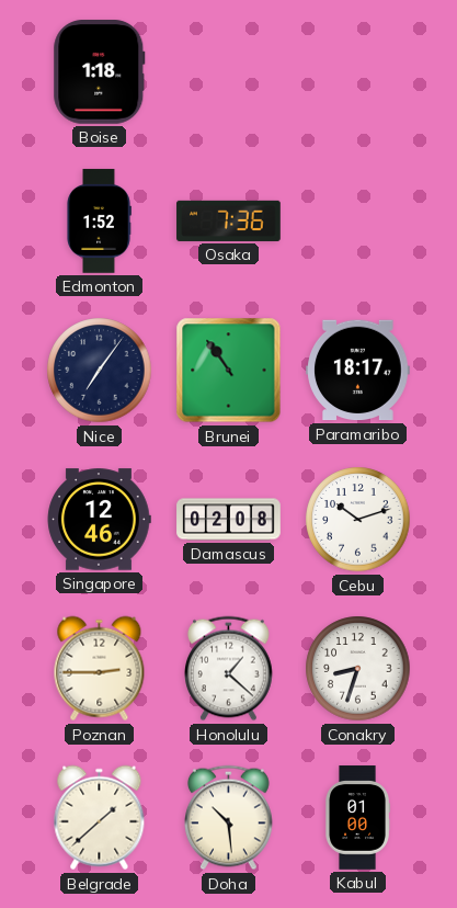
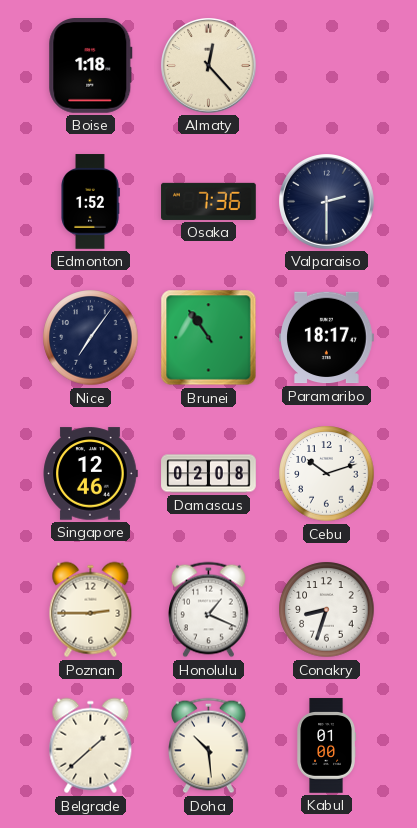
Almaty: none -> 12:23 (209, 66)
Valparaiso: none -> 2:30 (327, 202)
Honolulu: 1:22 -> 1:19 (209, 610)
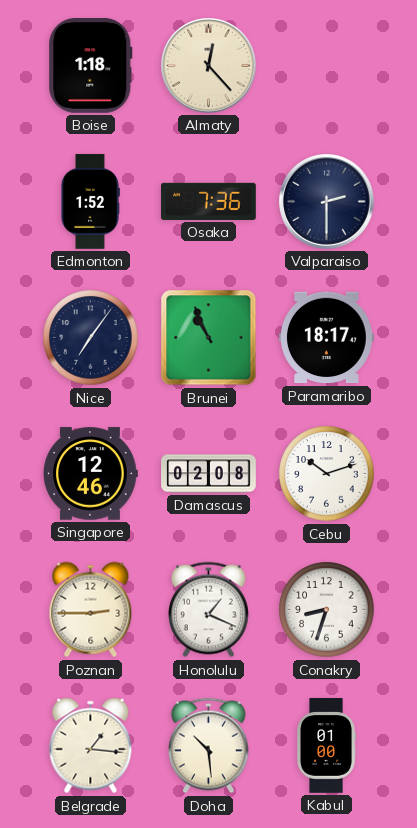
Brunei: 10:54 -> 10:56 (209, 338)
Belgrade: 1:38 -> 1:16 (91, 746)
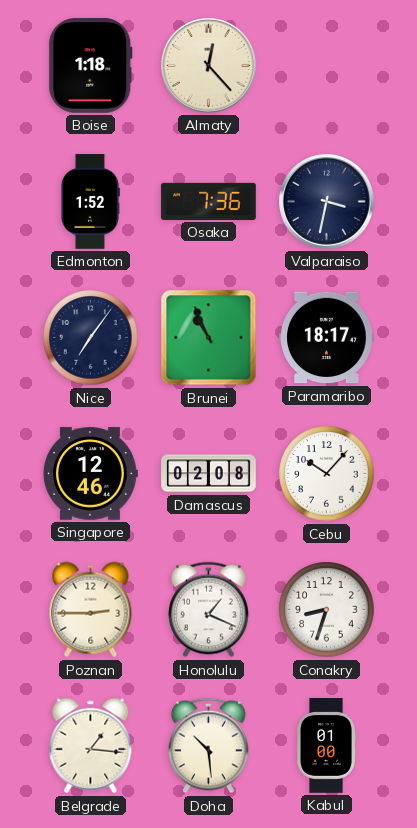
Valparaiso: 2:30 -> 3:32 (327, 202)
Cebu: 10:12 -> 10:07 (327, 474)
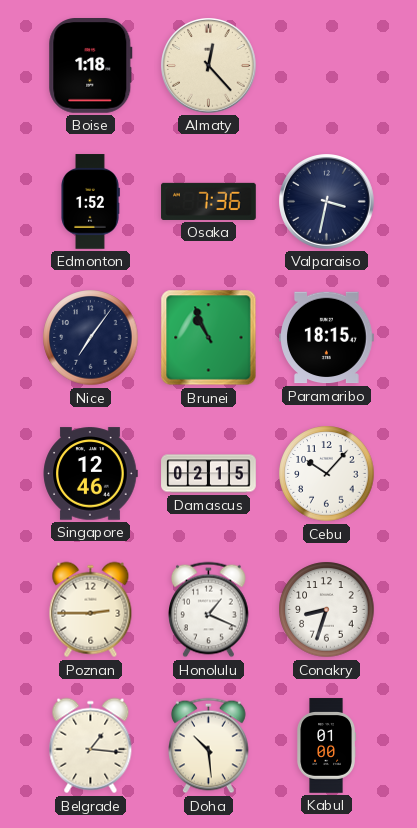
Paramaribo: 18:17 -> 18:15 (327, 338)
Damascus: 02:08 -> 02:15 (209, 474)
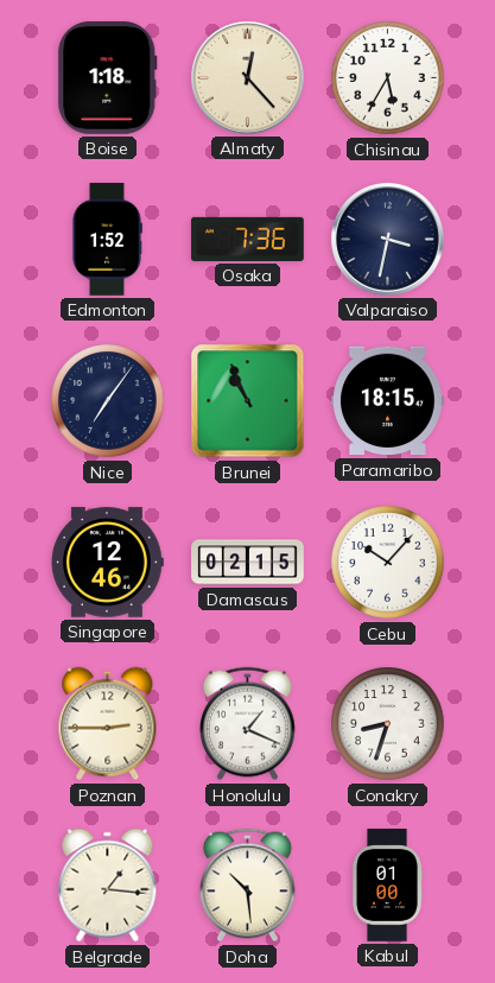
Chisinau: none -> 5:35 (388, 78)
